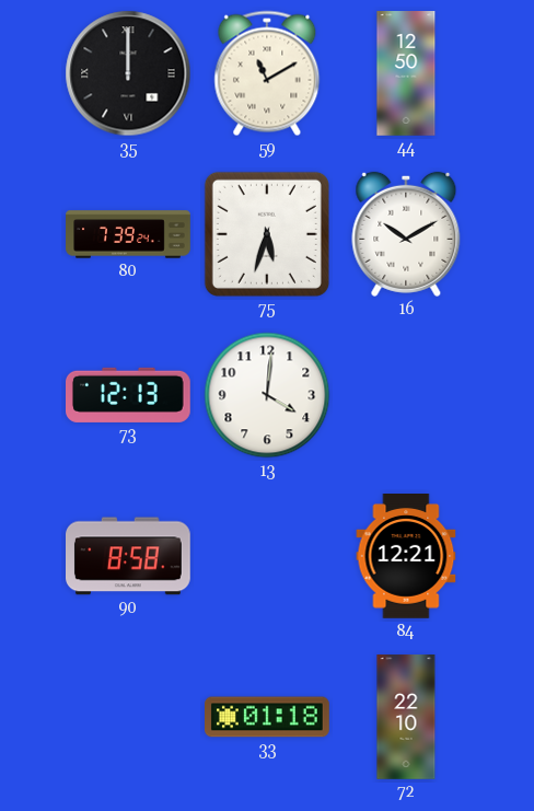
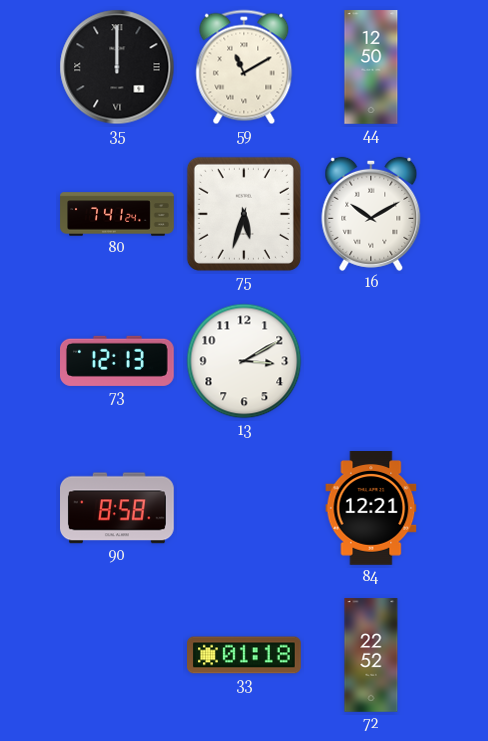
80: 7:39 -> 7:41 (117, 214)
13: 4:01 -> 3:10 (244, 361)
72: 22:10 -> 22:52 (371, 655)
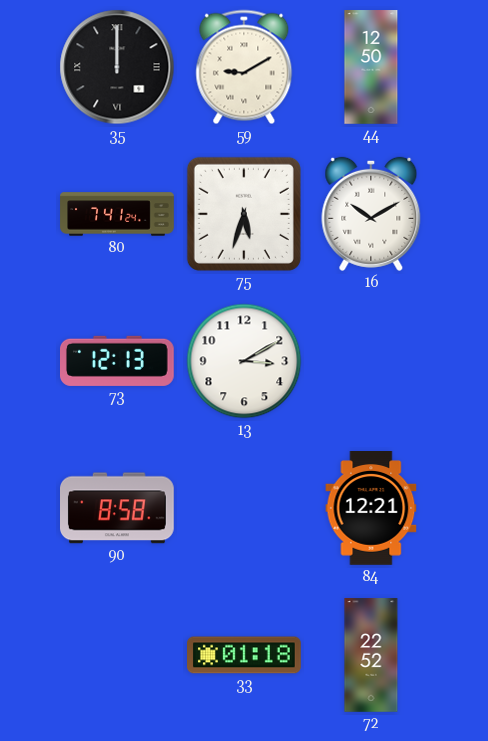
59: 11:10 -> 9:10 (244, 67)
